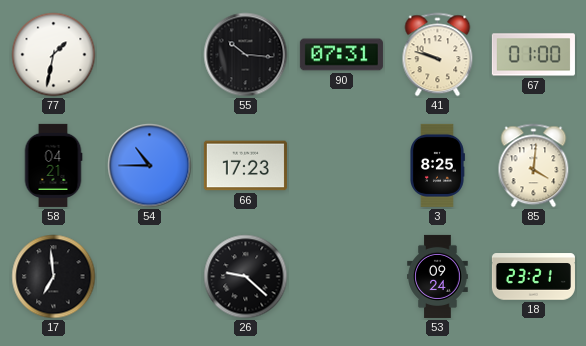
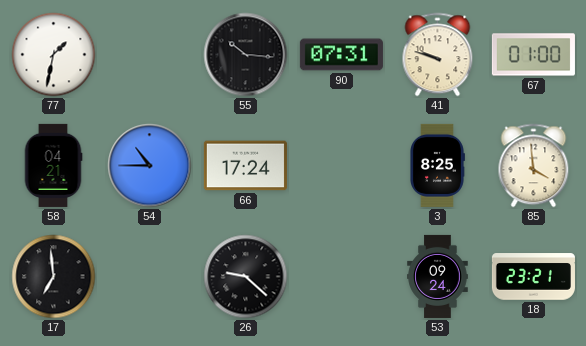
66: 17:23 -> 17:24 (245, 166)
85: 4:01 -> 3:59 (534, 166)
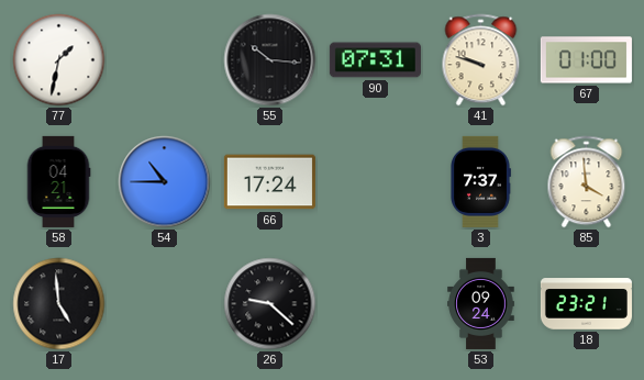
3: 8:25 -> 7:37 (481, 181)
17: 6:59 -> 4:59 (59, 304)
